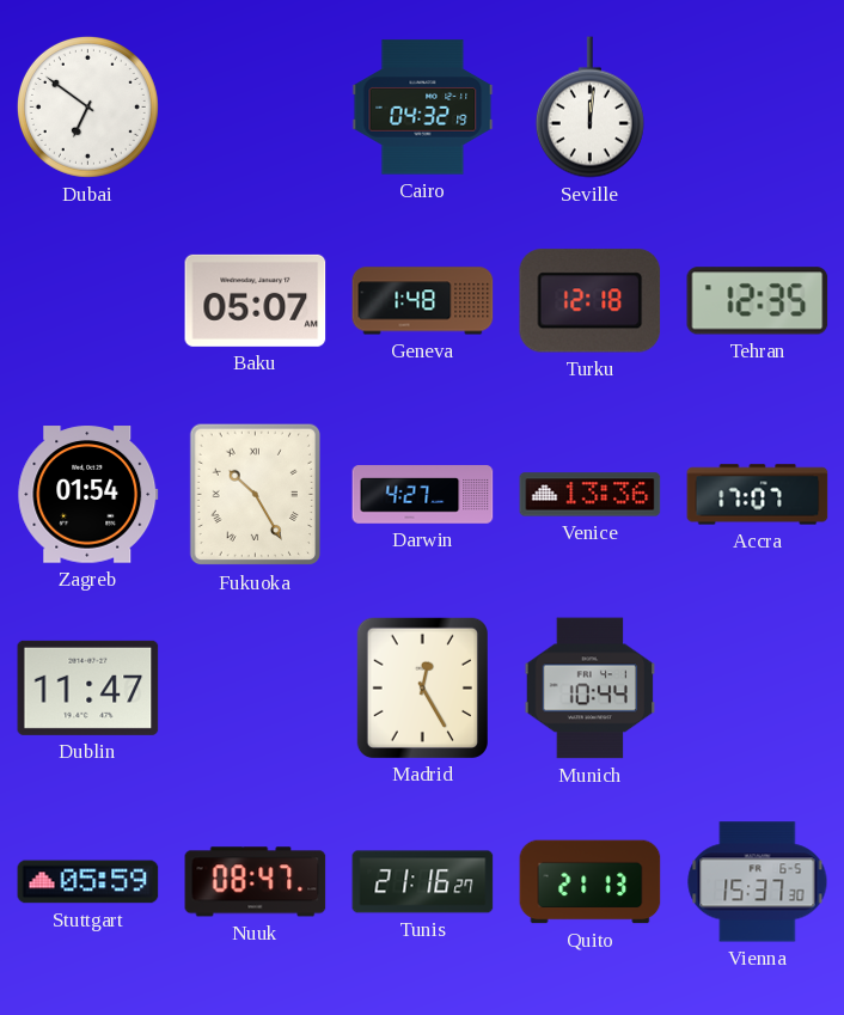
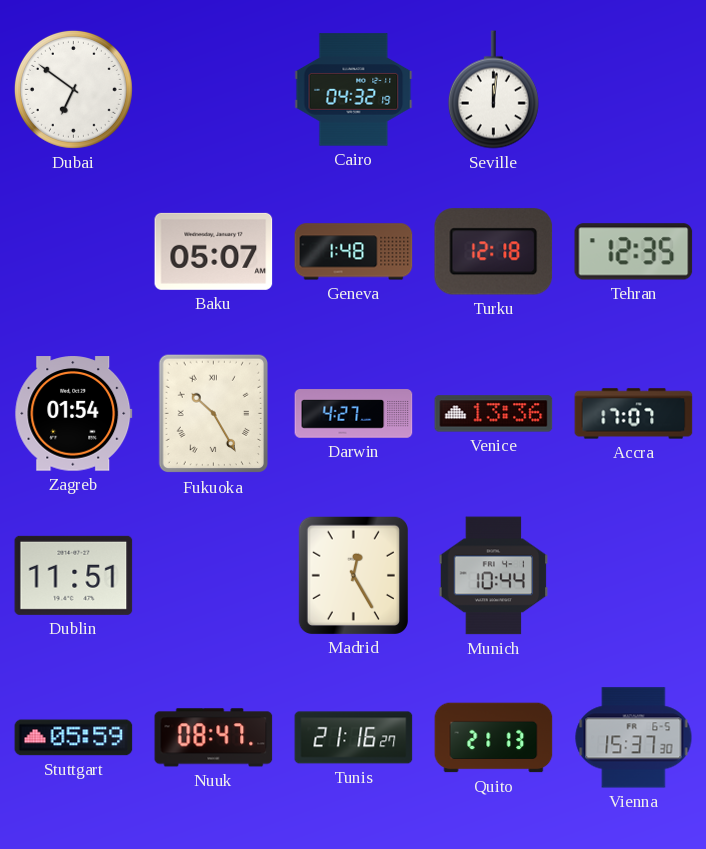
Dublin: 11:47 -> 11:51 (74, 575)
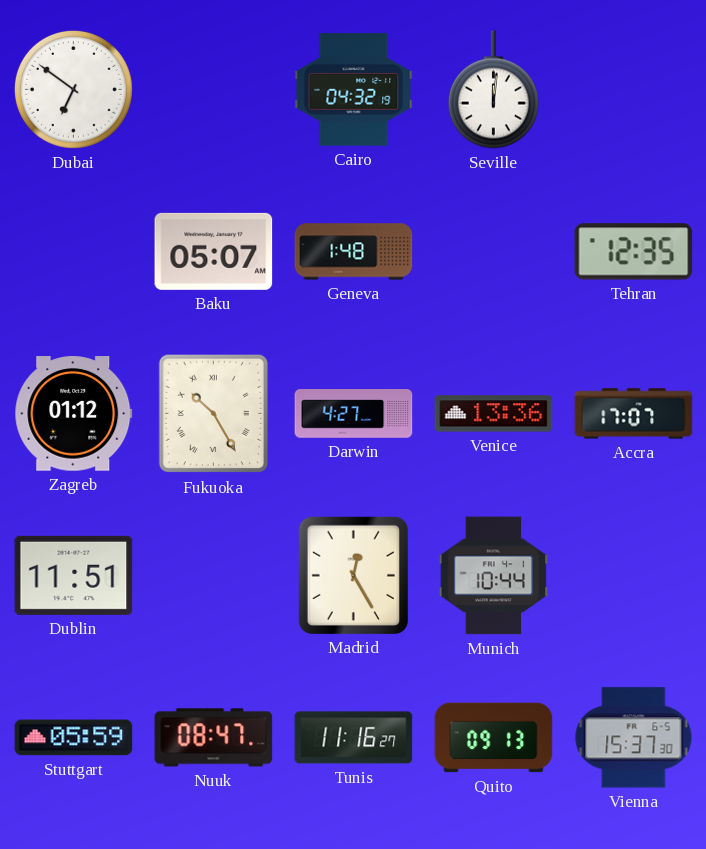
Turku: 12:18 -> none (494, 252)
Zagreb: 01:54 -> 01:12 (74, 414)
Tunis: 21:16 -> 11:16 (354, 738)
Quito: 21:13 -> 09:13 (494, 738)
